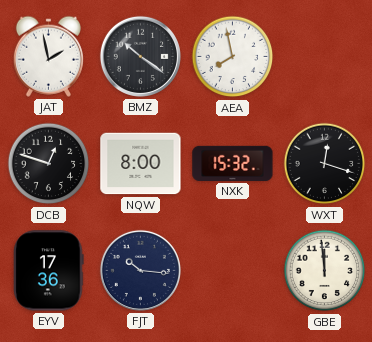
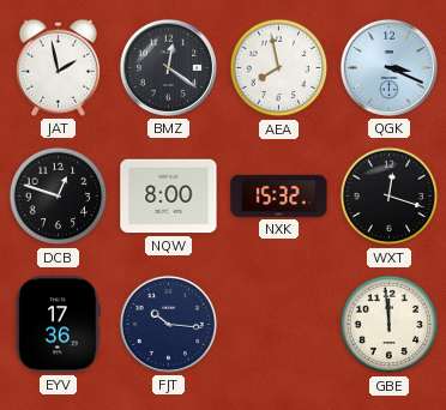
BMZ: 10:21 -> 12:21 (168, 67)
QGK: none -> 3:19 (388, 67)
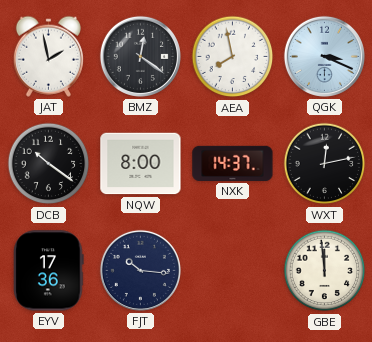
DCB: 12:48 -> 10:21 (49, 164)
NXK: 15:32 -> 14:37 (233, 163)
WXT: 12:18 -> 12:13 (325, 164)
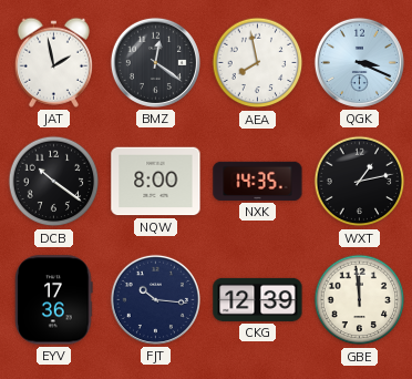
NXK: 14:37 -> 14:35 (258, 181)
WXT: 12:13 -> 1:13 (360, 182)
CKG: none -> 12:39 (258, 299)
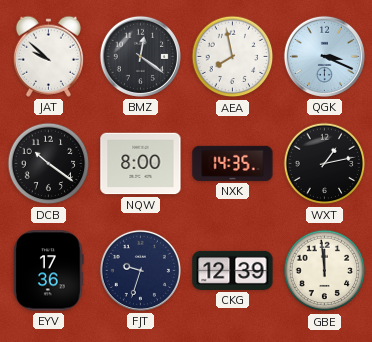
JAT: 1:58 -> 9:52 (48, 56)
FJT: 10:16 -> 9:33 (140, 270)
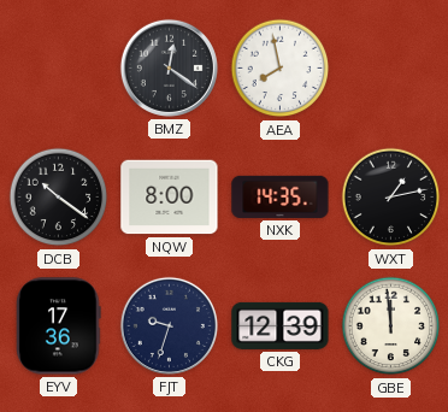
JAT: 9:52 -> none (48, 56)
QGK: 3:19 -> none (324, 56)
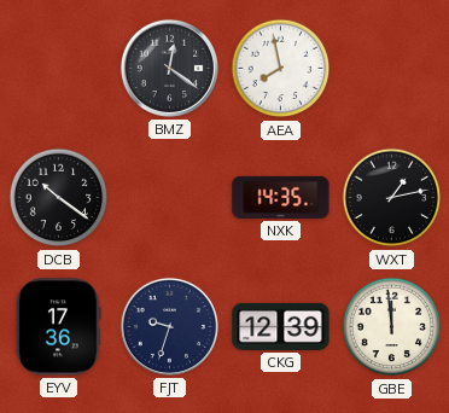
NQW: 8:00 -> none (170, 198)
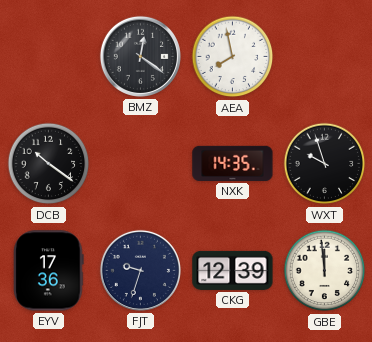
WXT: 1:13 -> 9:57 (325, 164)
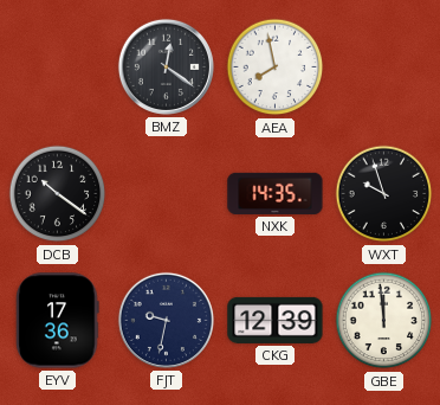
FJT: 9:33 -> 9:32 (166, 320)
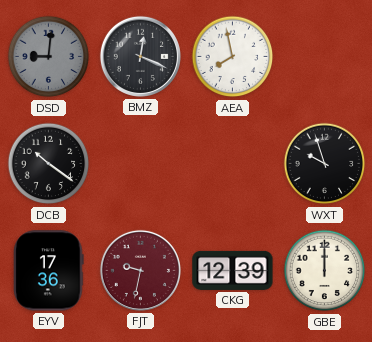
DSD: none -> 9:01 (49, 57)
BMZ: 12:21 -> 12:19 (140, 56)
NXK: 14:35 -> none (276, 193)
FJT dial: navy -> burgundy (140, 270)
GBE: 11:59 -> 12:00 (325, 271)
